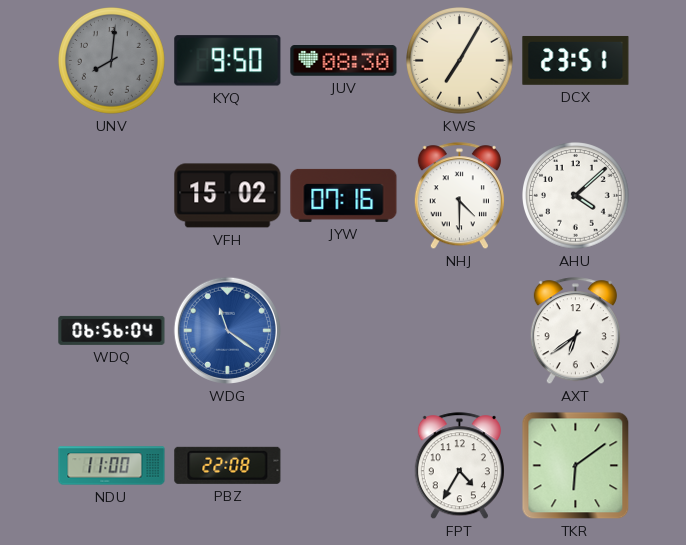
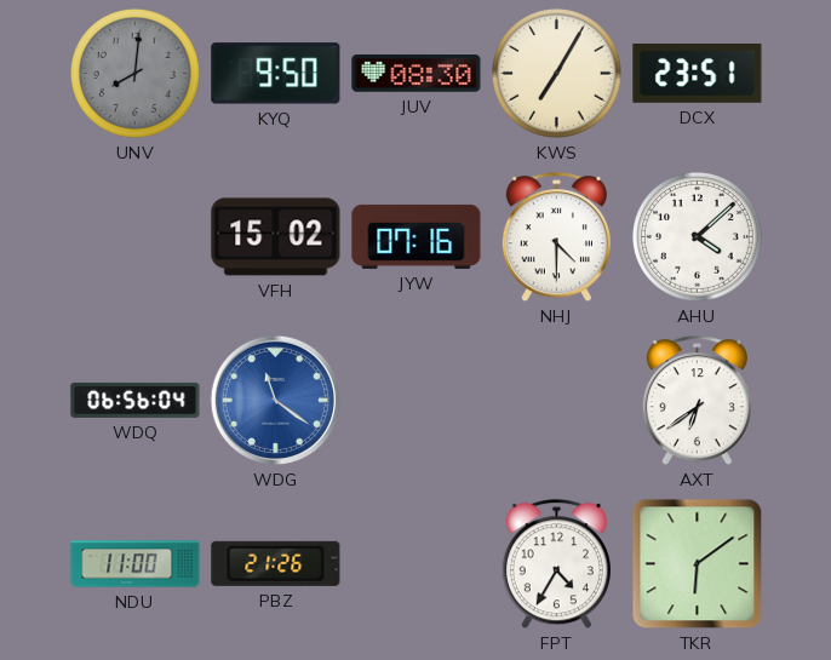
PBZ: 22:08 -> 21:26 (276, 563)
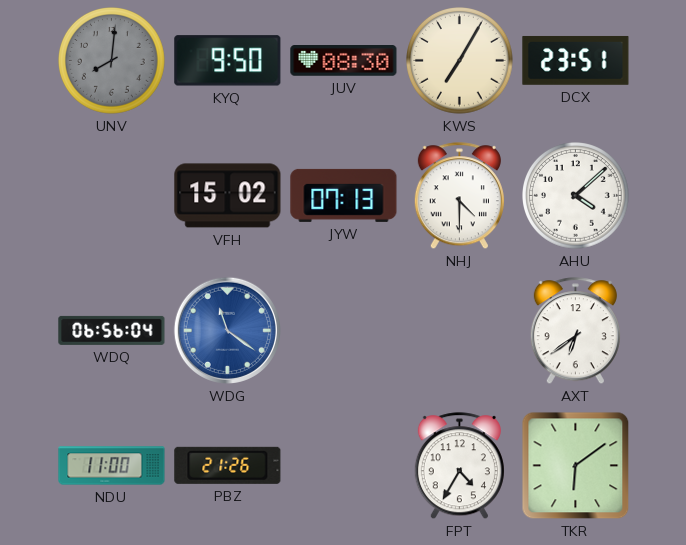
JYW: 07:16 -> 07:13 (344, 195)
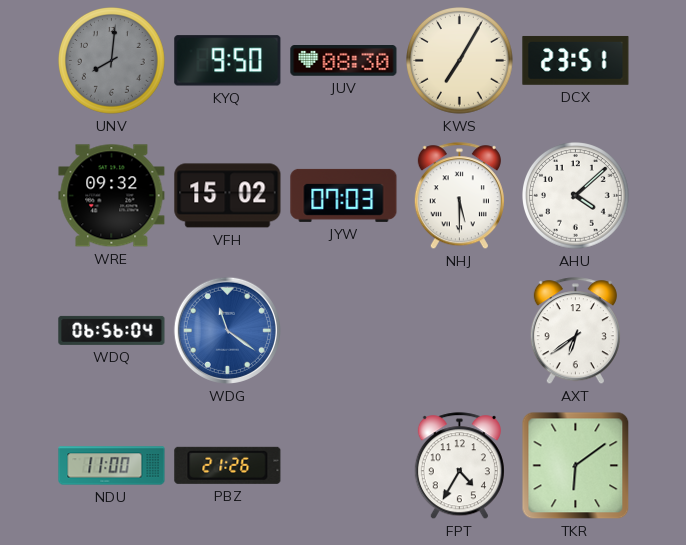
WRE: none -> 09:32 (112, 196)
JYW: 07:13 -> 07:03 (344, 195)
NHJ: 4:30 -> 5:30 (459, 196)
